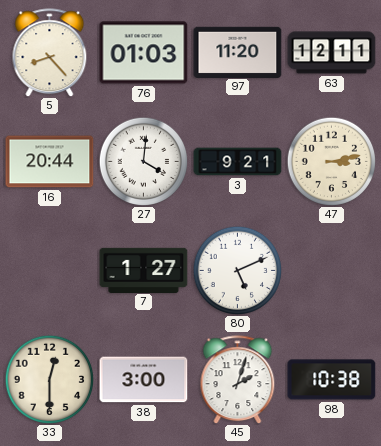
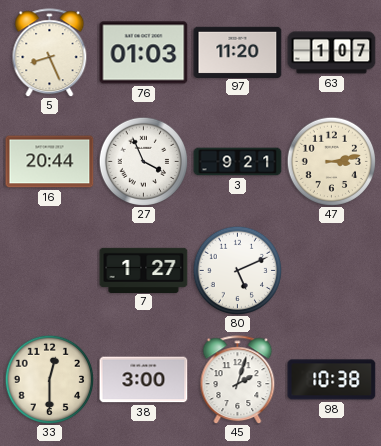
5: 8:23 -> 8:26 (50, 53)
63: 12:11 -> 1:07 (332, 53)
27: 4:01 -> 3:56 (143, 161)
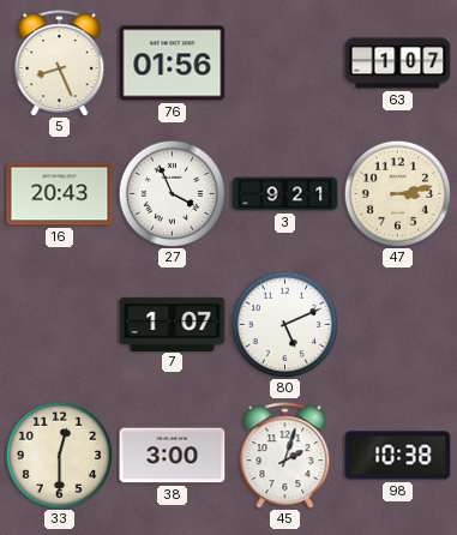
76: 01:03 -> 01:56 (173, 64)
97: 11:20 -> none (238, 52)
16: 20:44 -> 20:43 (60, 194)
7: 1:27 -> 1:07 (173, 324)
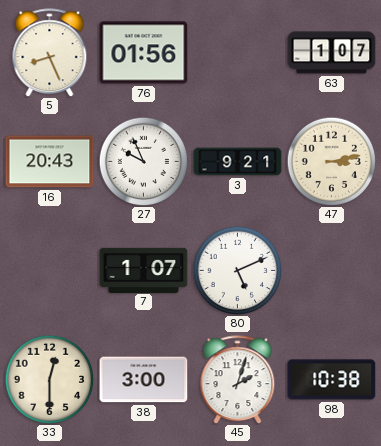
27: 3:56 -> 9:56 (143, 161)
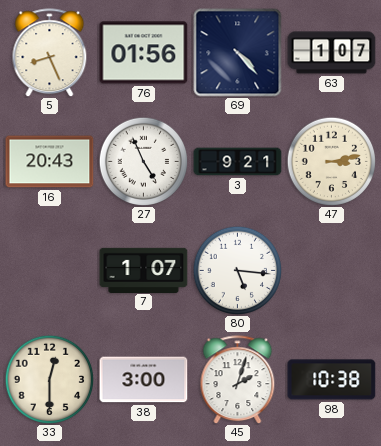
69: none -> 4:23 (238, 53)
27: 9:56 -> 4:56 (143, 161)
80: 5:11 -> 5:16 (237, 270)
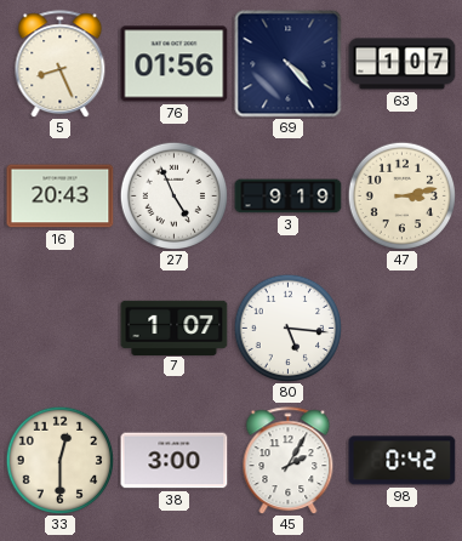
3: 9:21 -> 9:19 (289, 197)
45: 2:03 -> 2:05 (289, 461)
98: 10:38 -> 0:42 (403, 461)
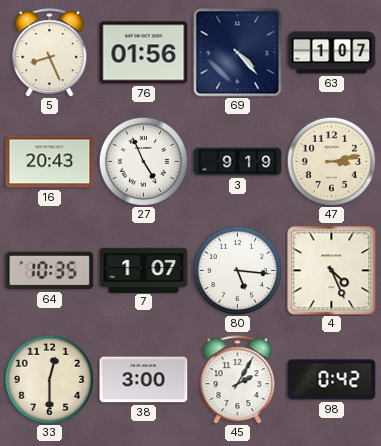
64: none -> 10:35 (50, 271)
4: none -> 4:26 (332, 271)
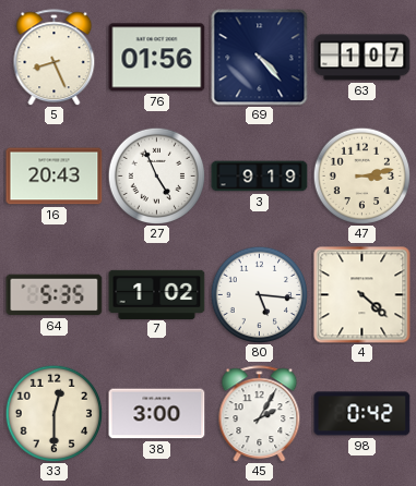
64: 10:35 -> 5:35 (55, 295)
7: 1:07 -> 1:02 (157, 294)
4: 4:26 -> 4:22 (362, 295)
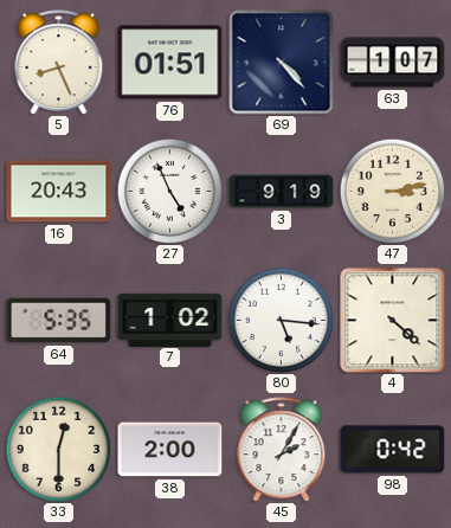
76: 01:56 -> 01:51 (170, 63)
38: 3:00 -> 2:00 (170, 450)
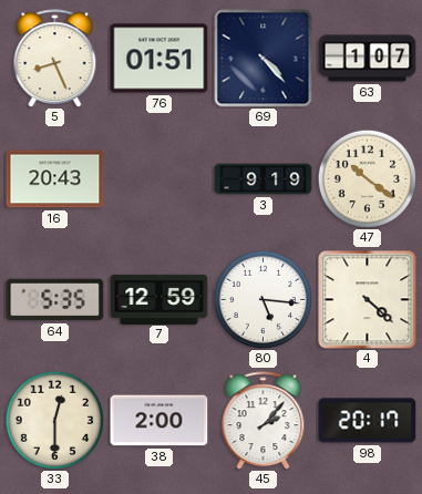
27: 4:56 -> none (169, 191)
47: 3:13 -> 10:21 (367, 178)
7: 1:02 -> 12:59 (159, 299)
45: 2:05 -> 2:07 (264, 421)
98: 0:42 -> 20:17 (368, 421)
